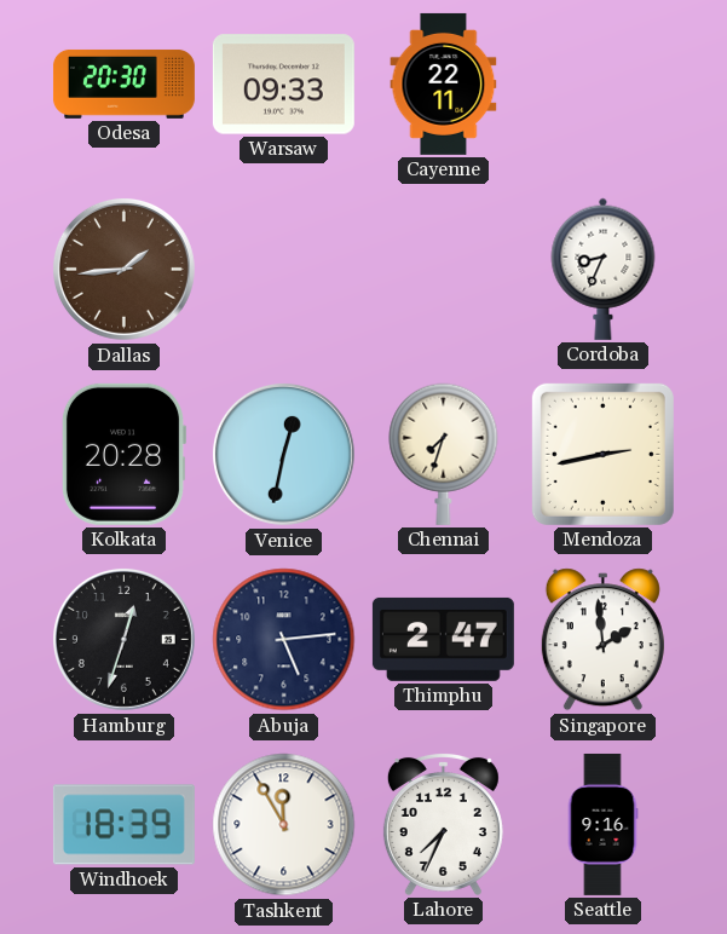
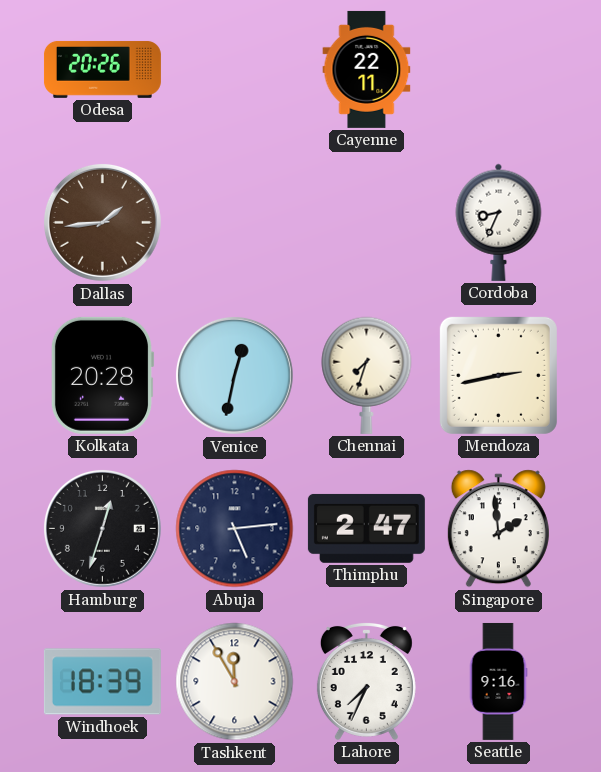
Odesa: 20:30 -> 20:26 (102, 70)
Warsaw: 09:33 -> none (283, 85)
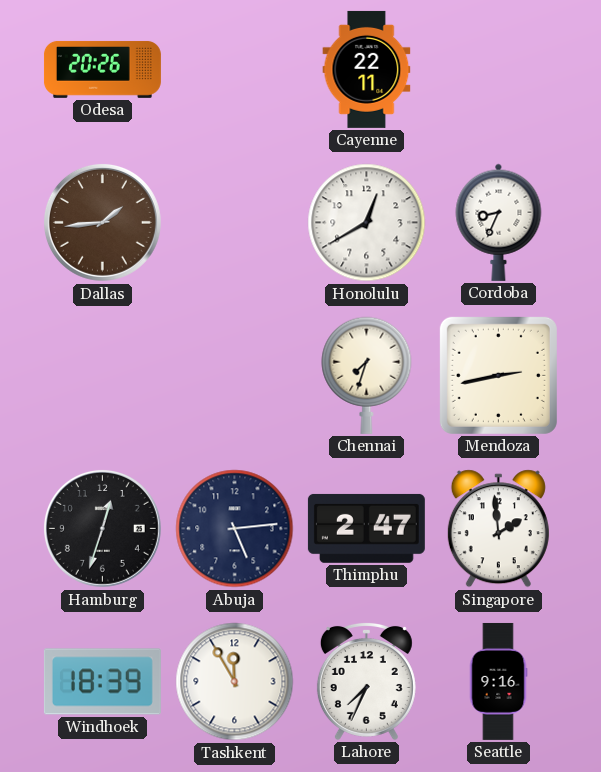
Honolulu: none -> 12:40 (367, 223)
Kolkata: 20:28 -> none (102, 375)
Venice: 12:32 -> none (234, 375)
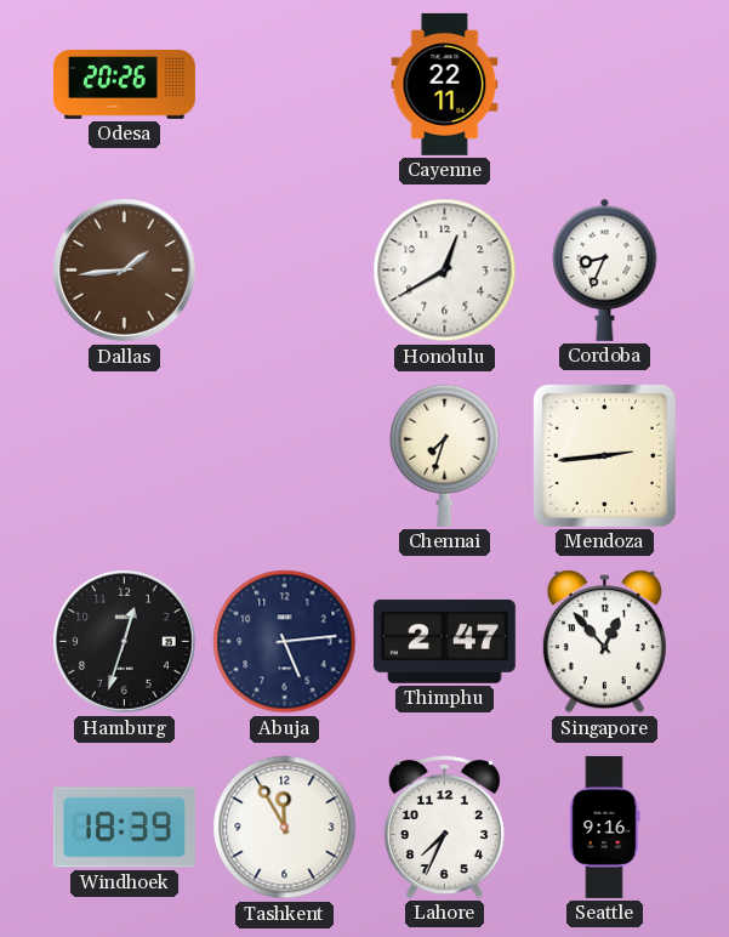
Mendoza: 2:43 -> 2:44 (604, 455)
Singapore: 1:59 -> 12:53 (604, 642)
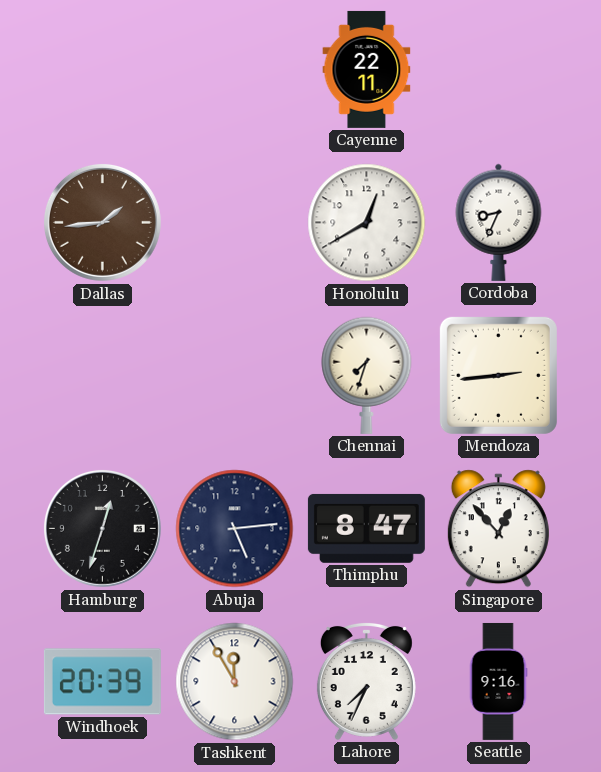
Odesa: 20:26 -> none (124, 85)
Thimphu: 2:47 -> 8:47 (366, 528)
Windhoek: 18:39 -> 20:39 (102, 682)
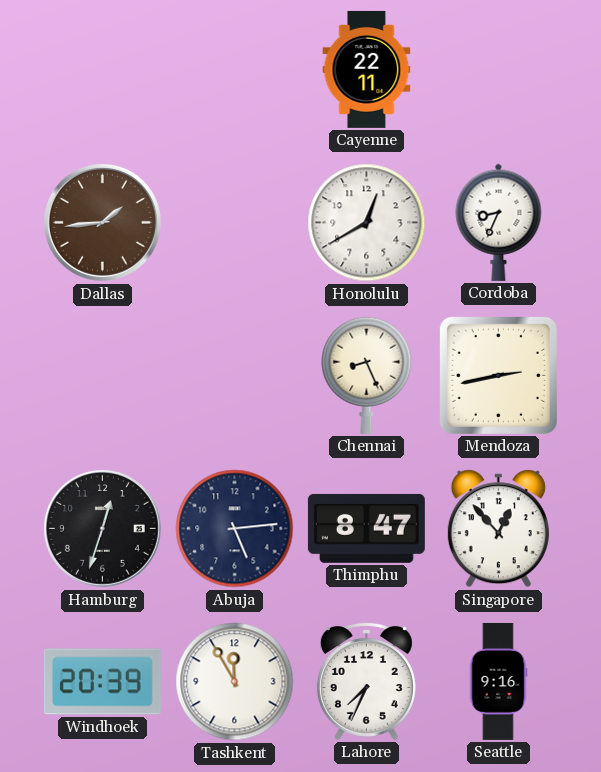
Chennai: 7:33 -> 8:26 (367, 375)
Mendoza: 2:44 -> 2:43 (498, 375)
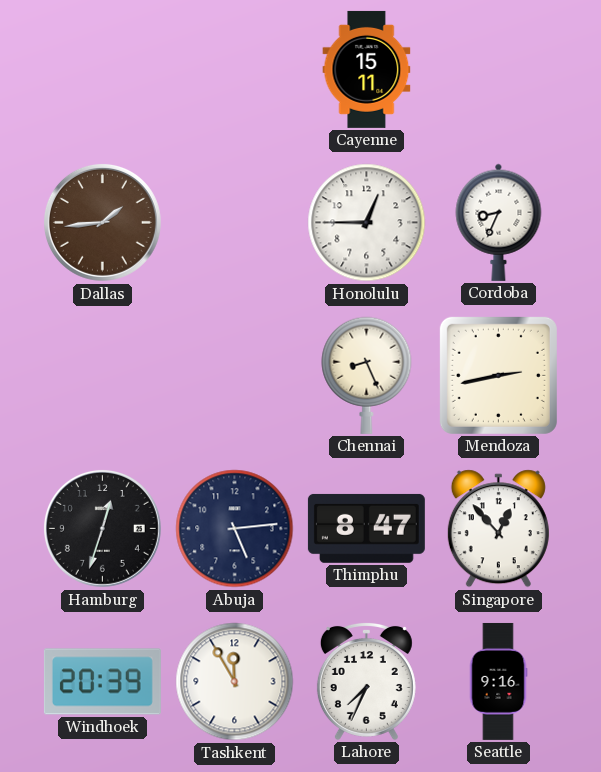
Cayenne: 22:11 -> 15:11 (367, 69)
Honolulu: 12:40 -> 12:45 (367, 223)
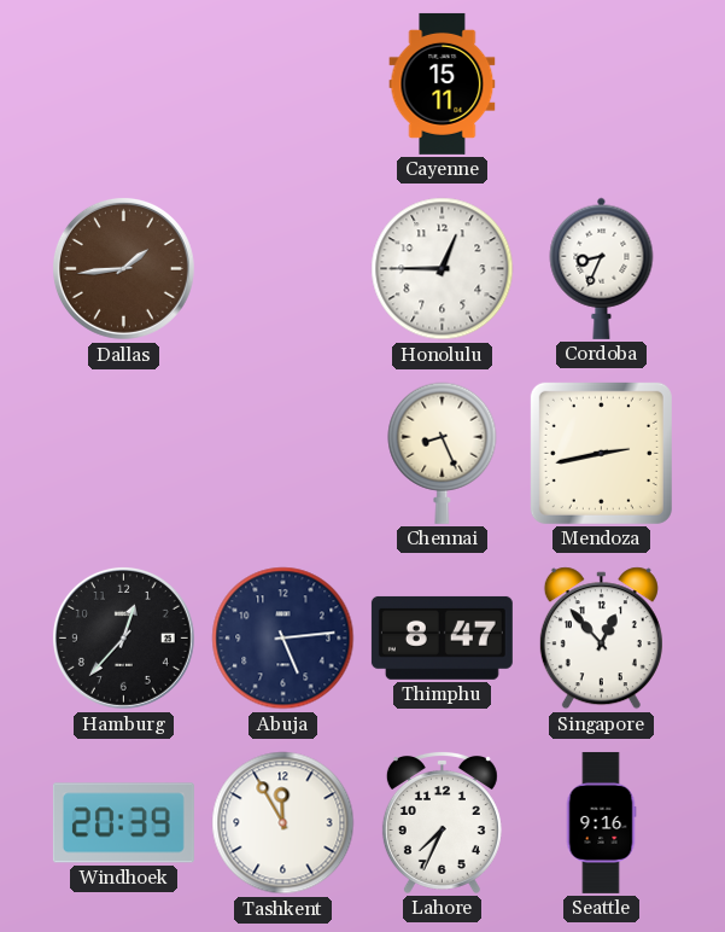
Hamburg: 12:33 -> 12:37 (123, 637)
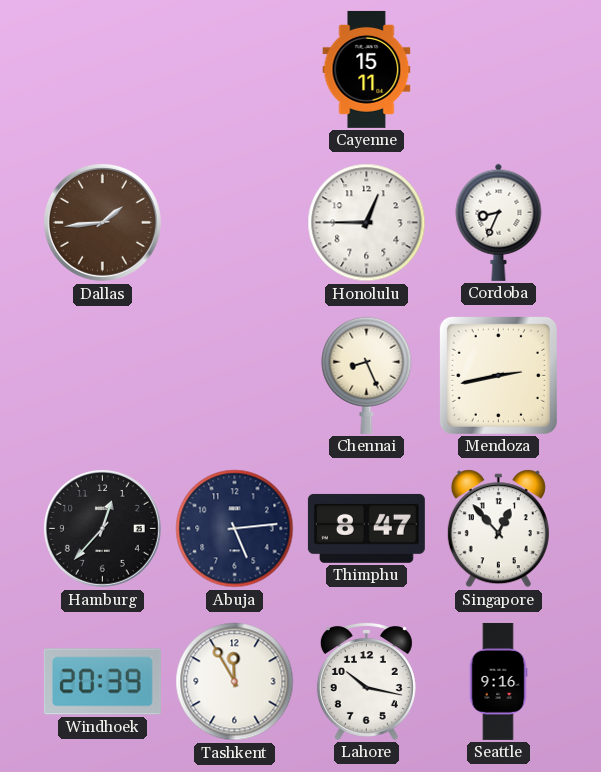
Lahore: 7:34 -> 10:17 (366, 681)
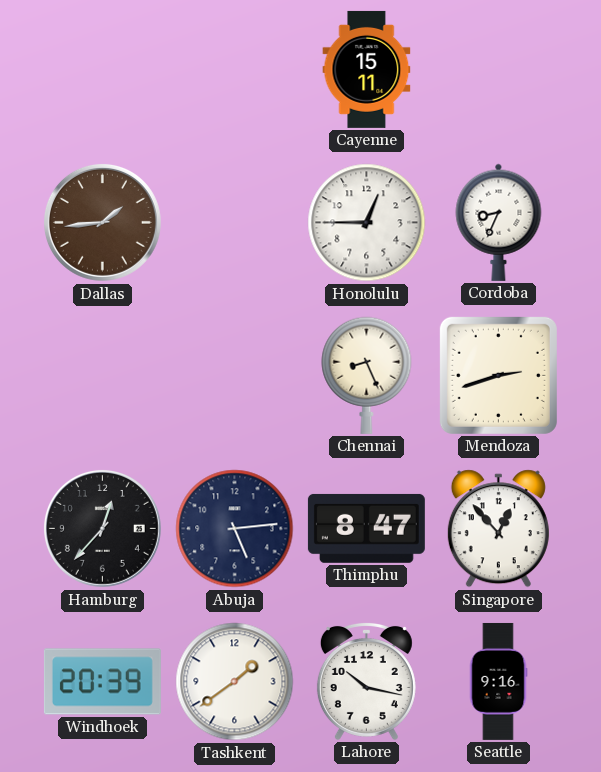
Mendoza: 2:43 -> 2:42 (498, 375)
Tashkent: 11:55 -> 1:39 (235, 682)
